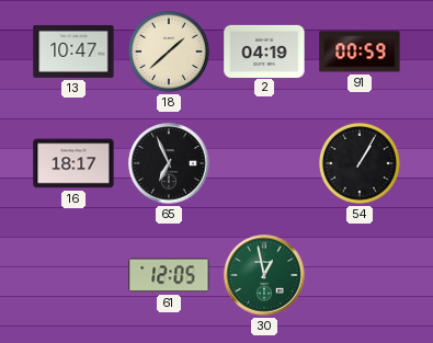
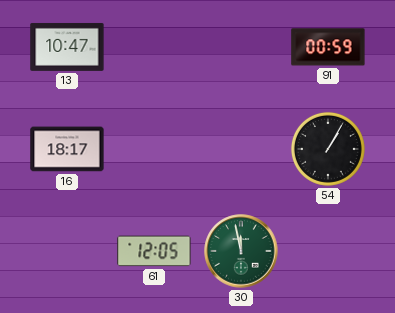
18: 1:38 -> none (169, 52)
2: 04:19 -> none (264, 50)
65: 6:56 -> none (169, 163)
30: 12:58 -> 11:58 (241, 251)
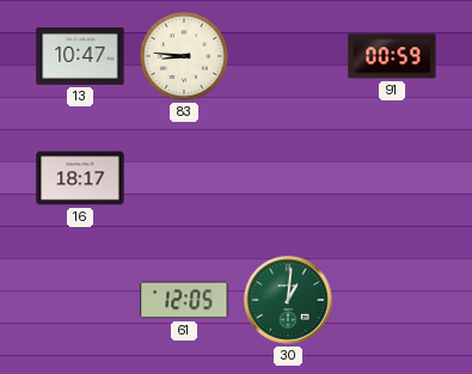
83: none -> 8:46 (184, 56)
54: 1:05 -> none (328, 149)
30: 11:58 -> 1:01 (288, 300)
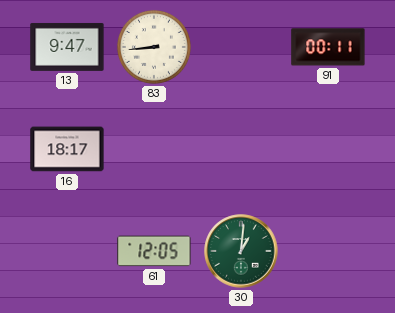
13: 10:47 -> 9:47 (67, 47)
83: 8:46 -> 8:44 (154, 47)
91: 00:59 -> 00:11 (328, 47)
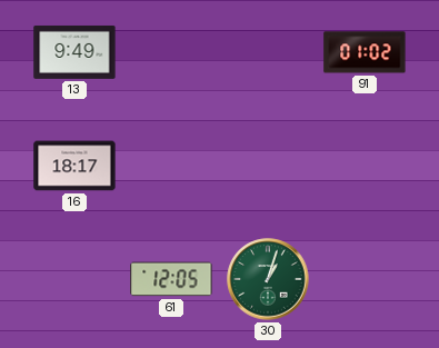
13: 9:47 -> 9:49 (74, 52)
83: 8:44 -> none (154, 47)
91: 00:11 -> 01:02 (365, 52)
30: 1:01 -> 1:03 (268, 279)
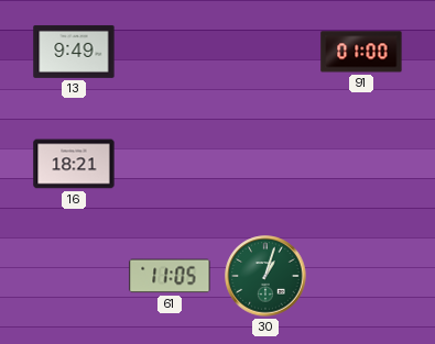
91: 01:02 -> 01:00 (361, 52)
16: 18:17 -> 18:21 (74, 164)
61: 12:05 -> 11:05 (170, 276)
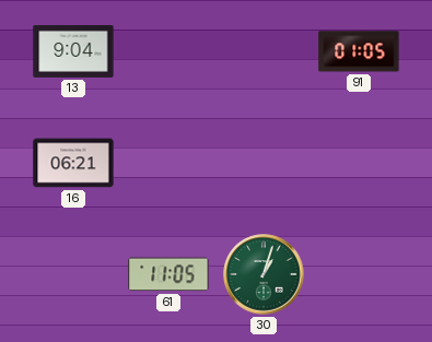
13: 9:49 -> 9:04 (73, 51)
91: 01:00 -> 01:05 (359, 51)
16: 18:21 -> 06:21 (73, 163)
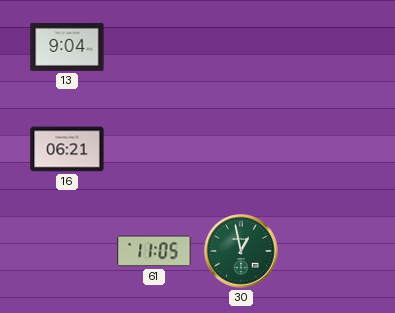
91: 01:05 -> none (359, 51)
30: 1:03 -> 12:58 (241, 251)
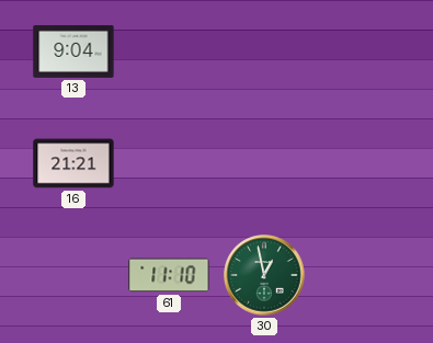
16: 06:21 -> 21:21 (73, 163)
61: 11:05 -> 11:10 (169, 275)
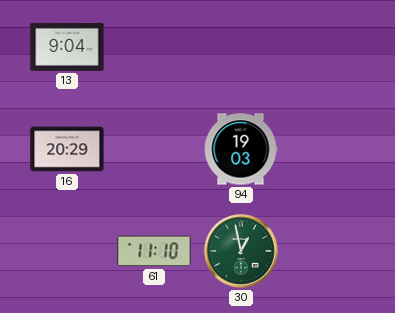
16: 21:21 -> 20:29 (67, 149)
94: none -> 19:03 (241, 149)
